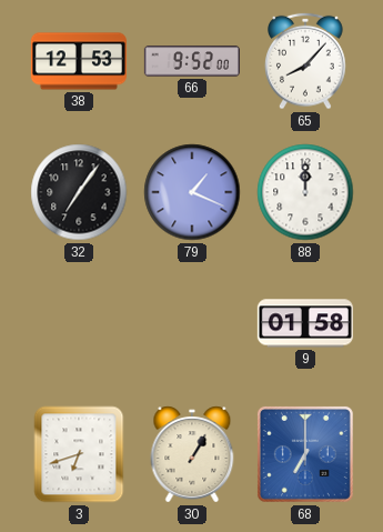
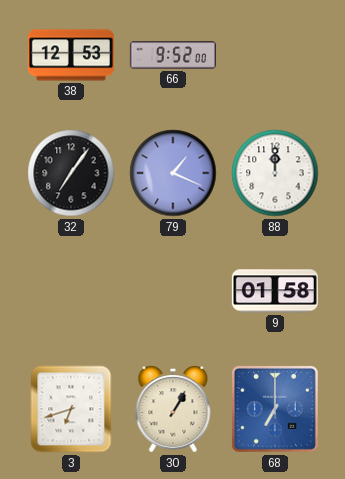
65: 8:07 -> none (306, 61)
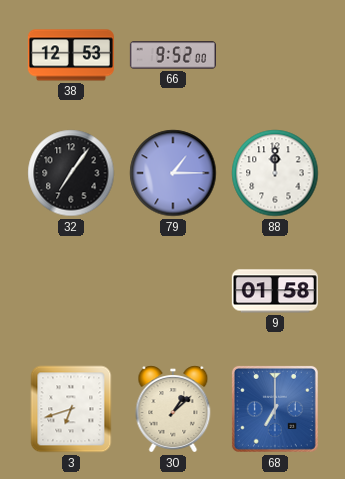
79: 1:19 -> 1:15 (173, 173)
30: 1:05 -> 1:08 (173, 409)
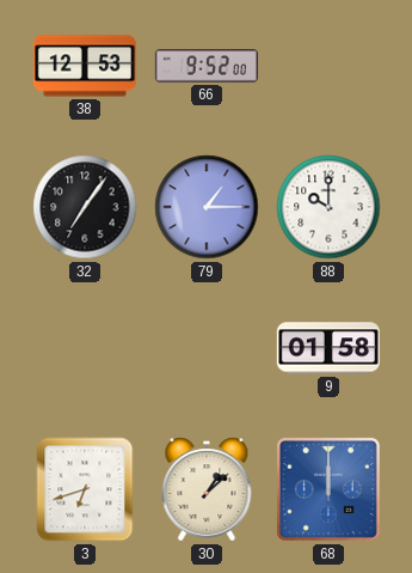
88: 12:00 -> 10:00 (328, 207)
68: 7:00 -> 12:00 (328, 489)
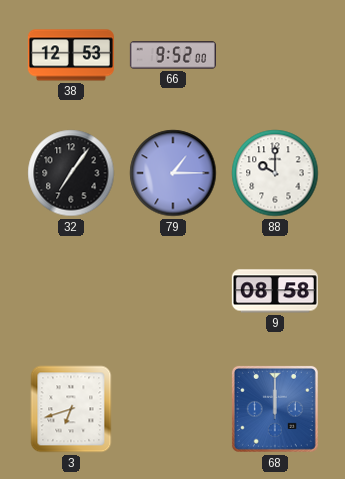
9: 01:58 -> 08:58 (275, 291)
30: 1:08 -> none (207, 489)
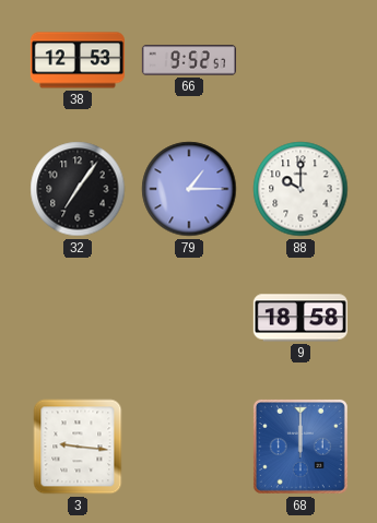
66: 9:52:00 -> 9:52:57 (189, 60)
9: 08:58 -> 18:58 (301, 318)
3: 6:42 -> 9:16 (78, 447)
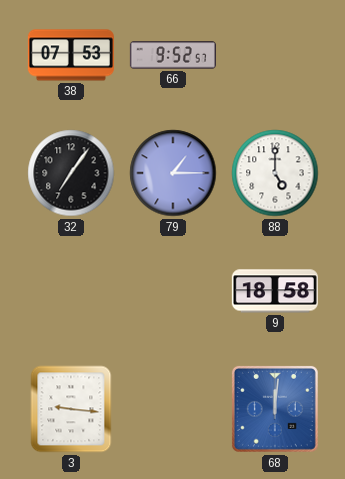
38: 12:53 -> 07:53 (71, 55)
88: 10:00 -> 5:00 (275, 173)
68: 12:00 -> 12:01 (275, 409)
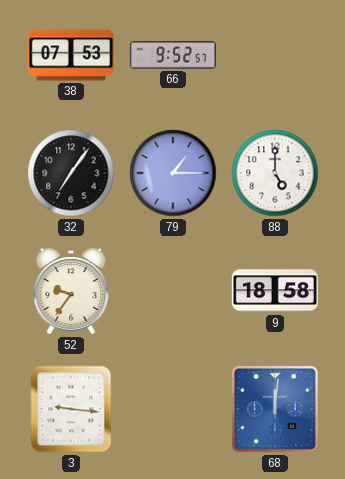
52: none -> 9:36 (71, 291)
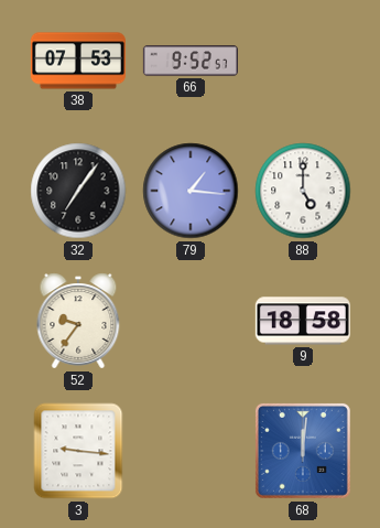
79: 1:15 -> 1:16 (191, 191)
